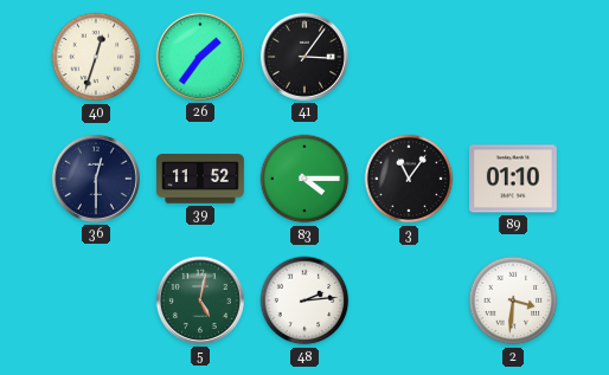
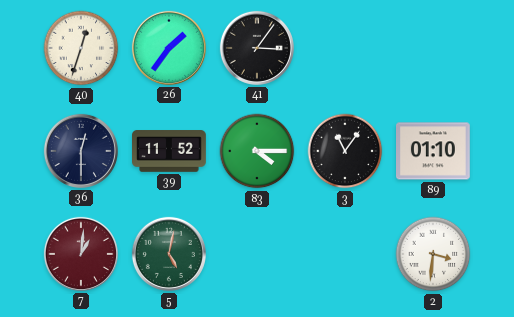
7: none -> 1:01 (81, 254)
48: 2:14 -> none (304, 300)
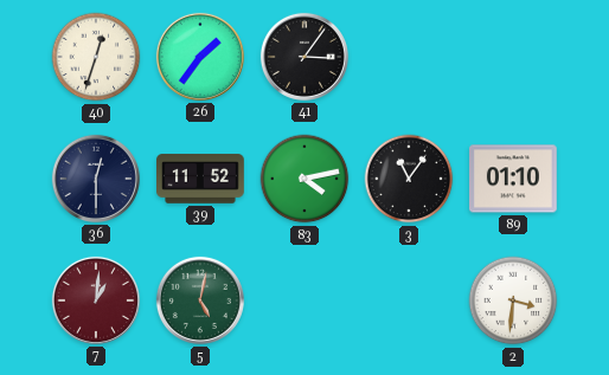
83: 4:15 -> 4:13 (304, 179)
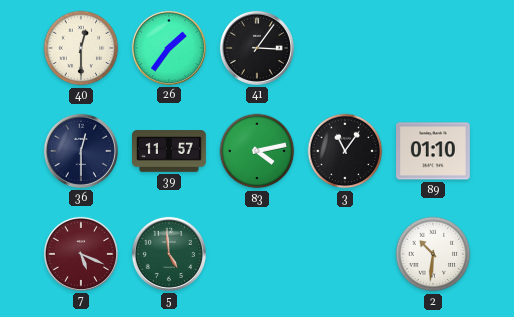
40: 12:33 -> 12:30 (81, 48)
39: 11:52 -> 11:57 (169, 151)
7: 1:01 -> 5:19 (81, 254)
5: 5:02 -> 4:59 (169, 254)
2: 3:31 -> 10:31 (433, 254)
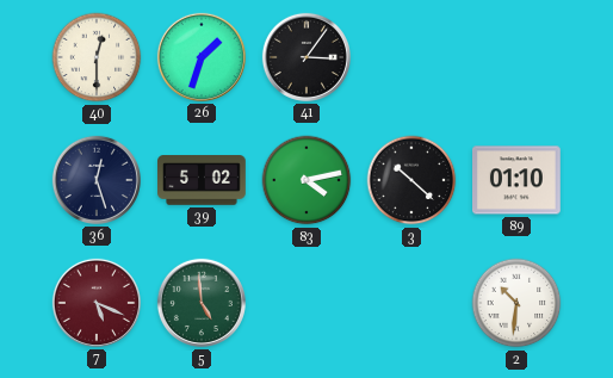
26: 1:36 -> 1:33 (202, 57)
36: 12:30 -> 12:27 (97, 180)
39: 11:57 -> 5:02 (202, 180)
3: 11:06 -> 10:22 (411, 180)
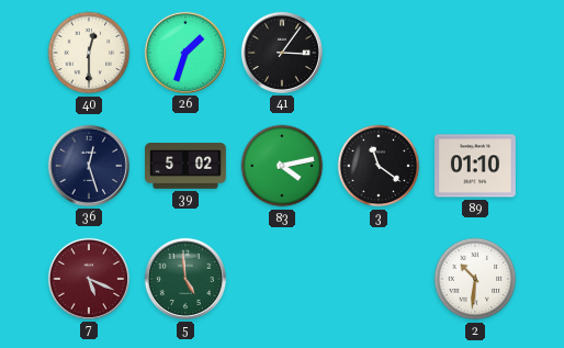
3: 10:22 -> 11:21 (379, 166)
